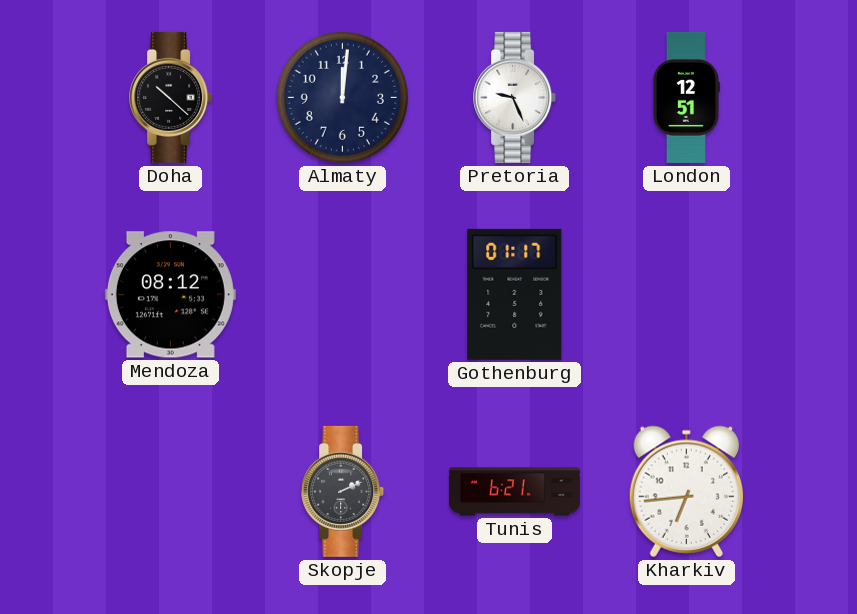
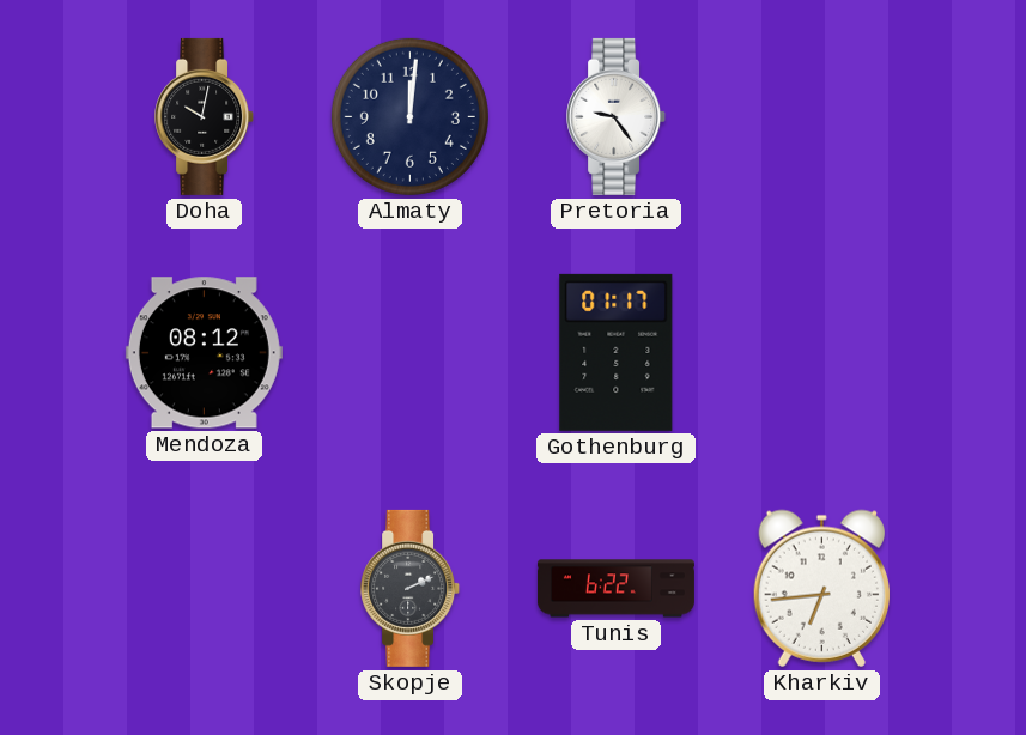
Doha: 10:22 -> 10:02 (205, 116)
Pretoria: 9:26 -> 9:24 (617, 116)
London: 12:51 -> none (686, 97)
Tunis: 6:21 -> 6:22 (615, 589)
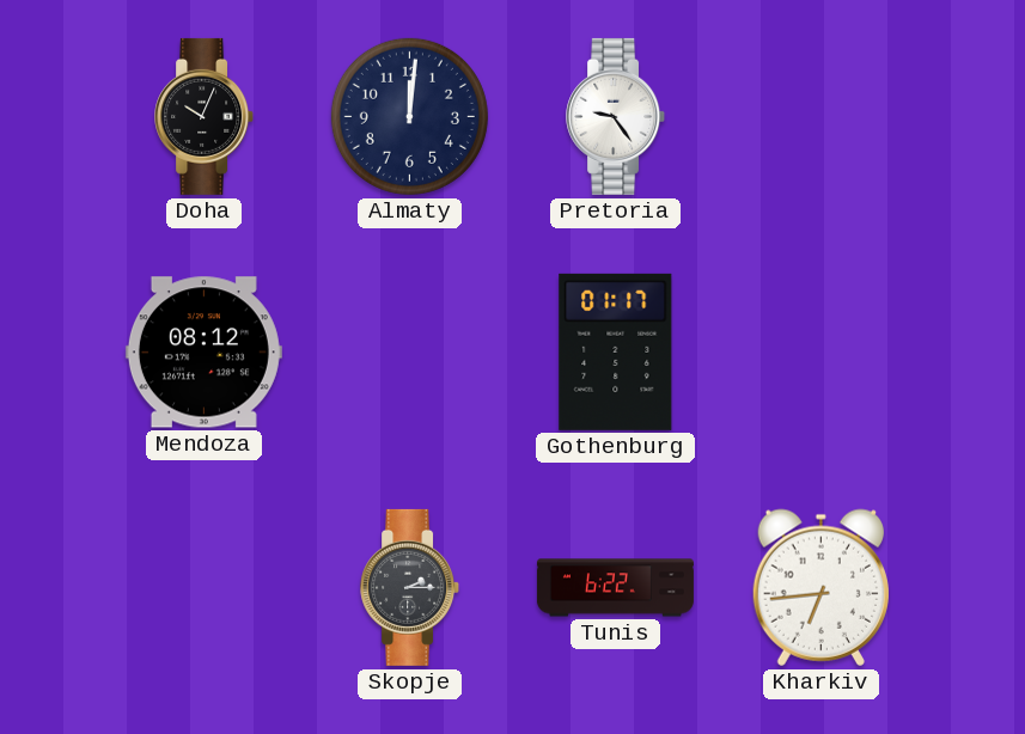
Doha: 10:02 -> 10:04 (205, 116)
Skopje: 2:11 -> 2:15 (410, 587)
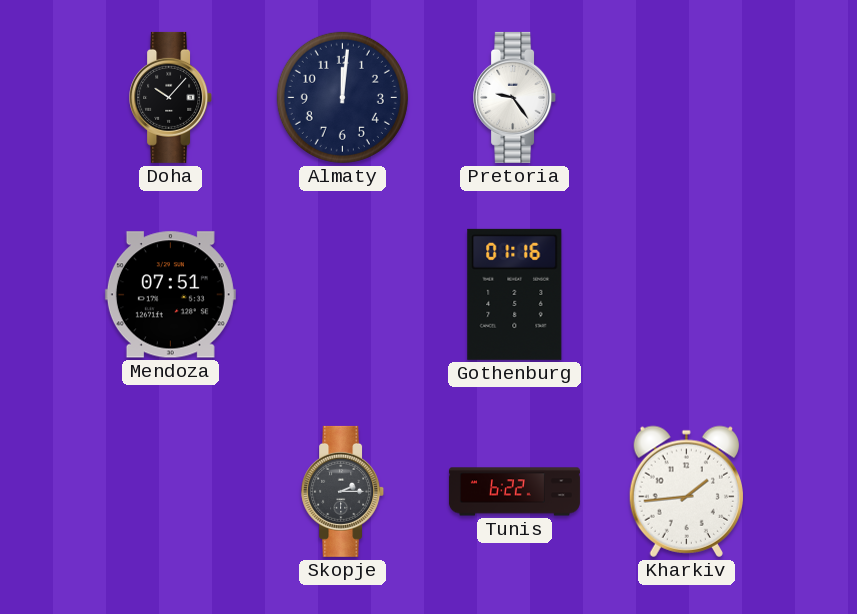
Doha: 10:04 -> 10:07 (171, 97)
Mendoza: 08:12 -> 07:51 (170, 295)
Gothenburg: 01:17 -> 01:16 (515, 294)
Kharkiv: 6:44 -> 1:44 (686, 491)
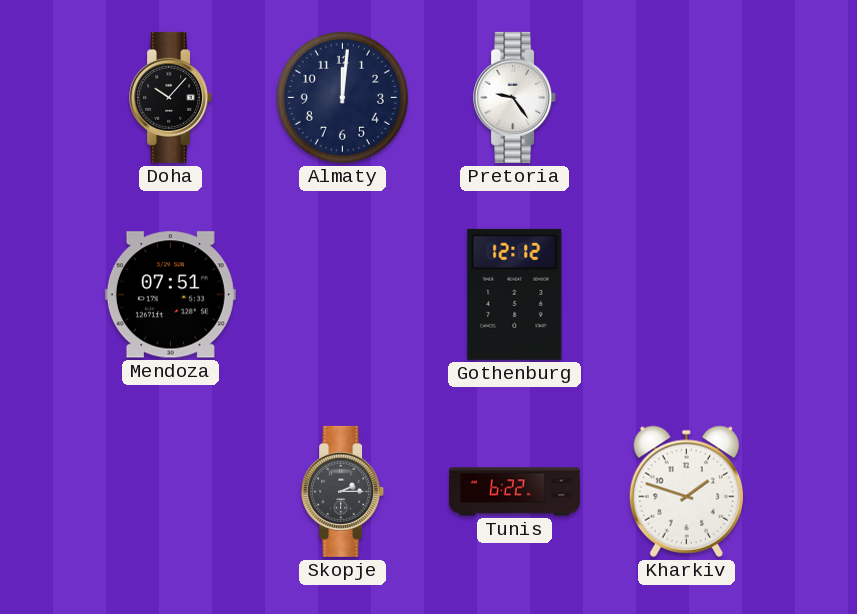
Gothenburg: 01:16 -> 12:12 (515, 294)
Kharkiv: 1:44 -> 1:48 (686, 491)
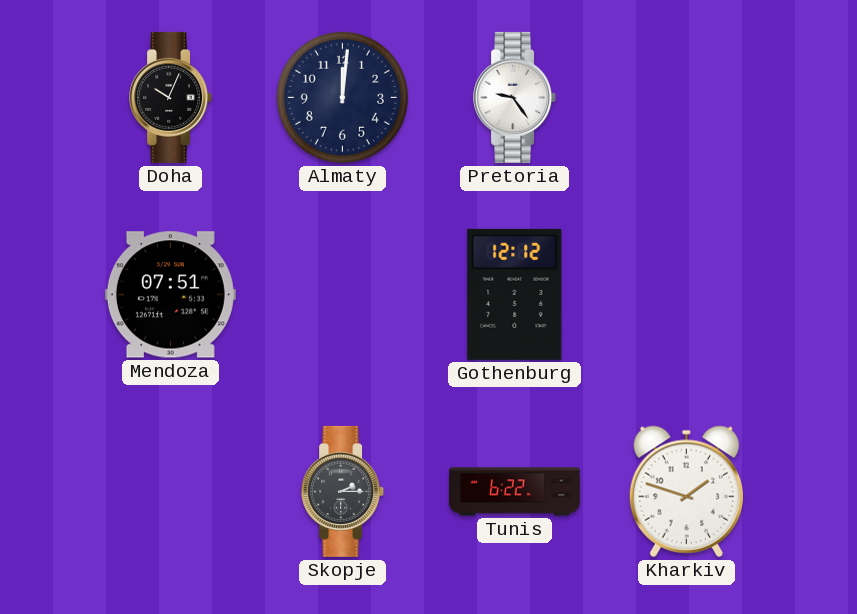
Doha: 10:07 -> 10:04 (171, 97)
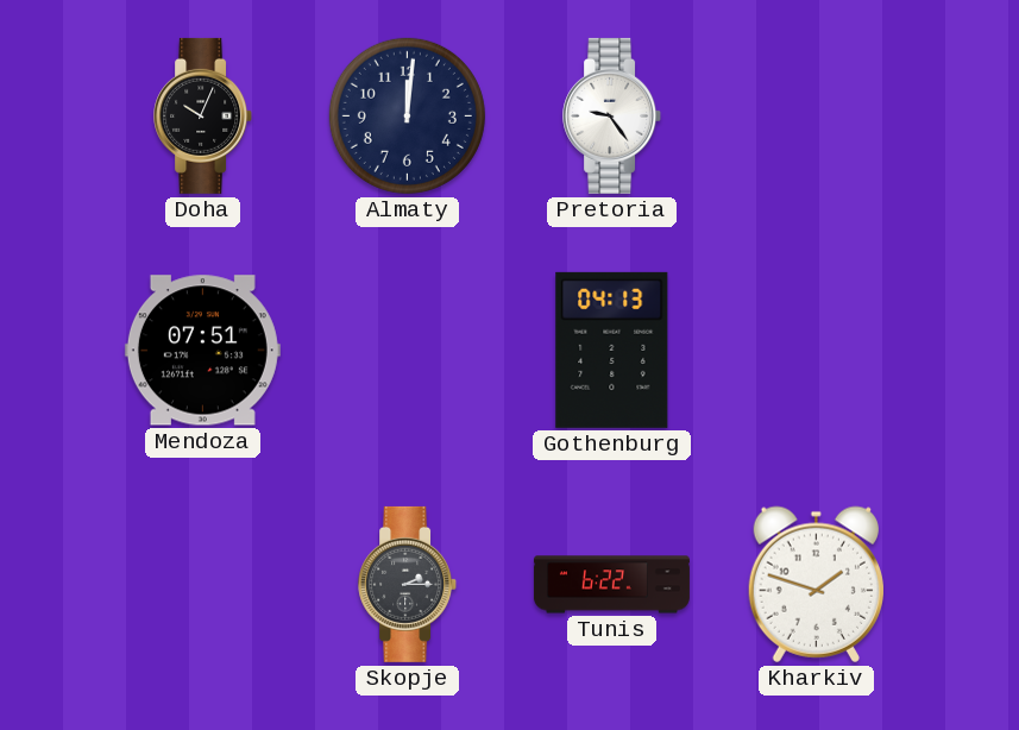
Gothenburg: 12:12 -> 04:13 (612, 350)
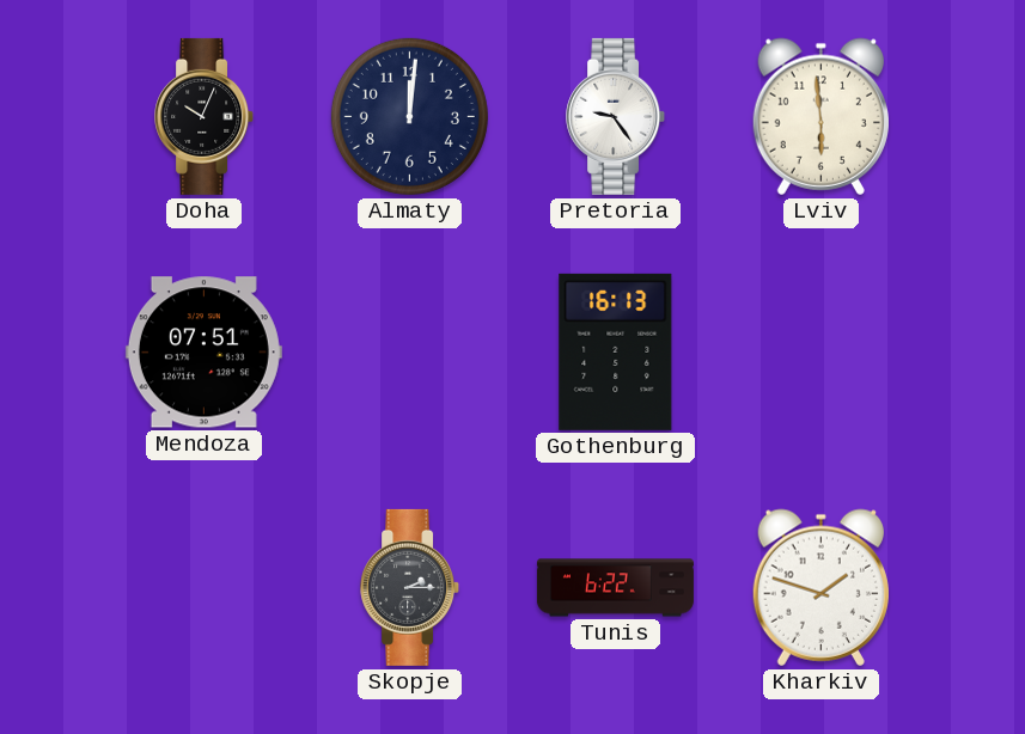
Lviv: none -> 5:59 (820, 116)
Gothenburg: 04:13 -> 16:13 (616, 351)
